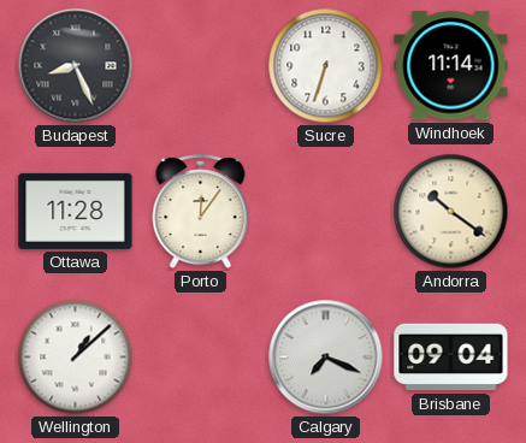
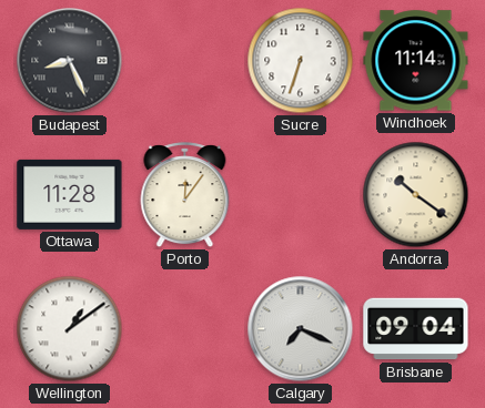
Wellington: 1:08 -> 1:09 (70, 329)
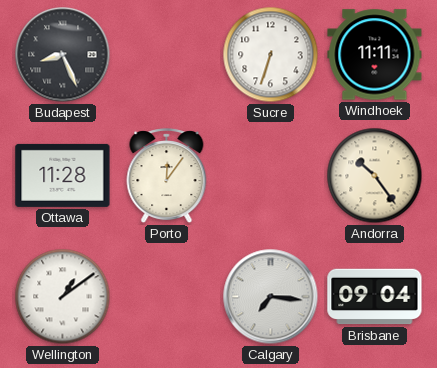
Windhoek: 11:14 -> 11:11 (375, 55)
Andorra: 10:21 -> 10:24 (375, 176)
Calgary: 7:19 -> 7:16 (271, 297)
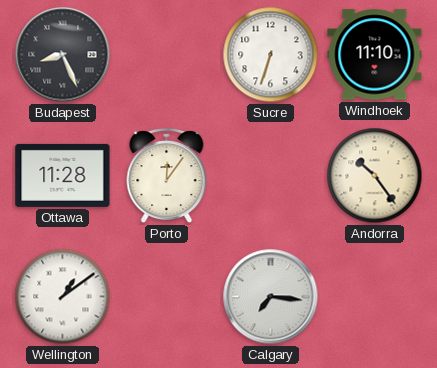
Windhoek: 11:11 -> 11:10 (375, 55)
Brisbane: 09:04 -> none (375, 297)
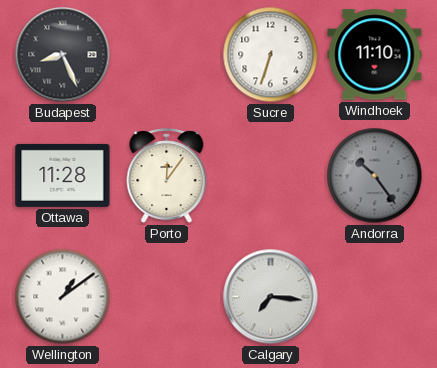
Andorra dial: cream -> grey (375, 176)
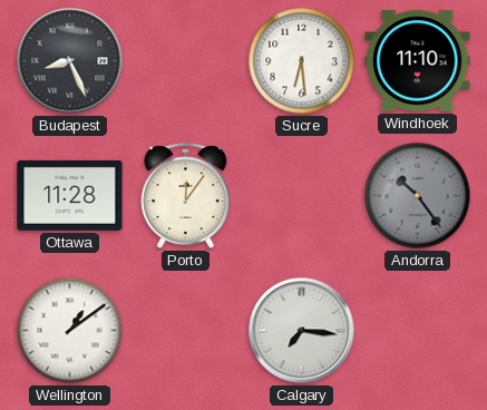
Sucre: 6:33 -> 6:29 (302, 61)
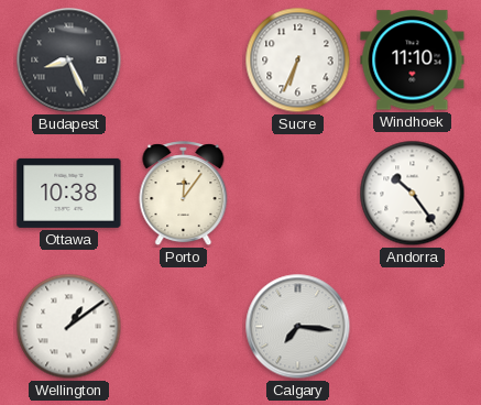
Sucre: 6:29 -> 6:34 (298, 61)
Ottawa: 11:28 -> 10:38 (69, 193)
Andorra dial: grey -> white (413, 194)
